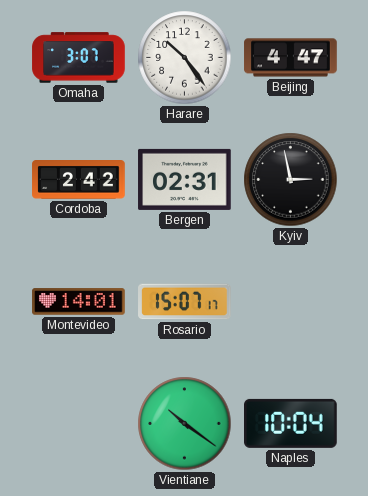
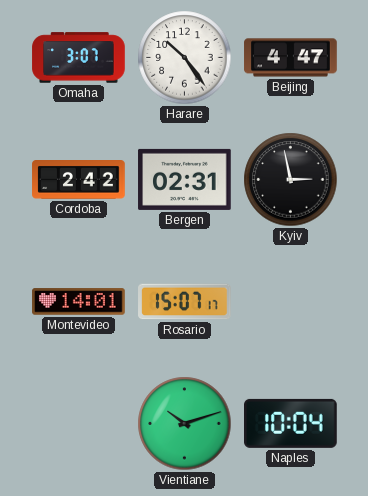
Vientiane: 10:21 -> 10:12 (185, 424)
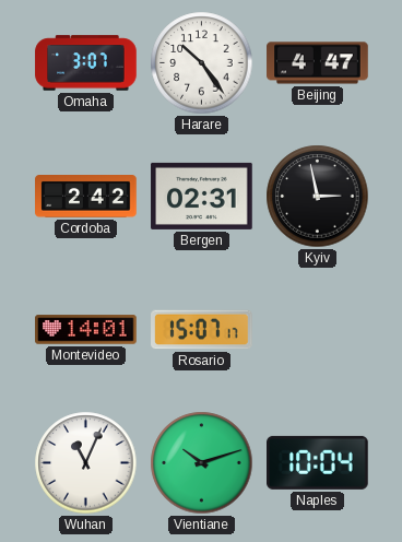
Wuhan: none -> 11:04 (86, 463)
